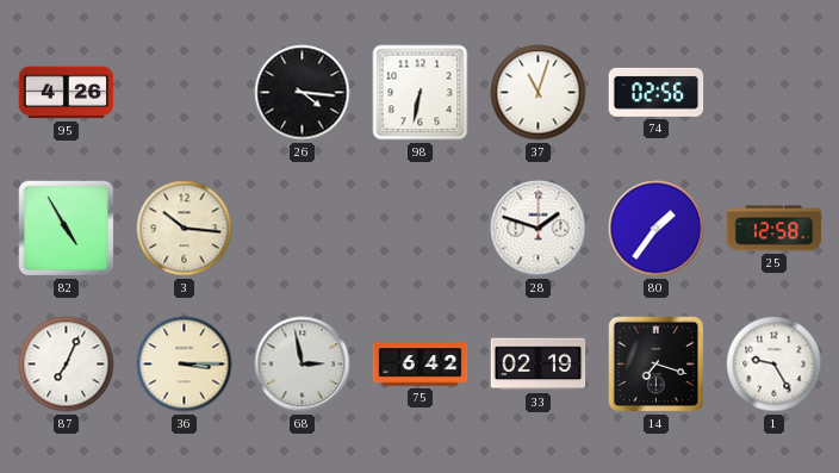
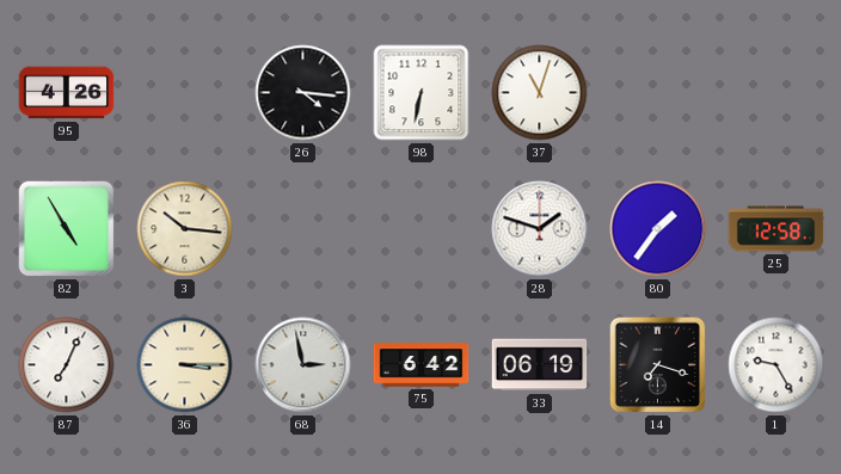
74: 02:56 -> none (657, 92)
33: 02:19 -> 06:19 (540, 365)
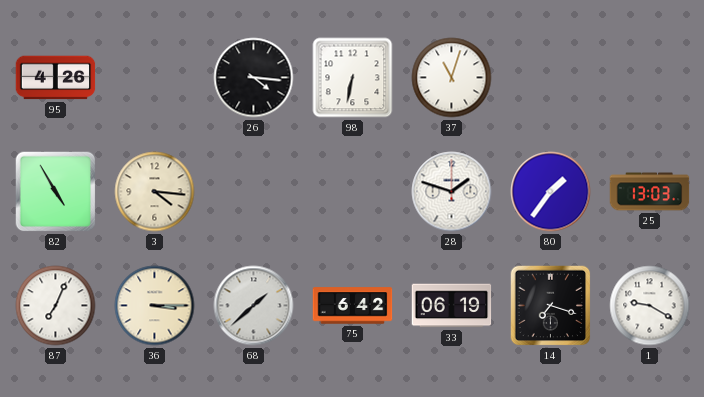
3: 10:16 -> 4:16 (155, 192)
25: 12:58 -> 13:03 (650, 192)
68: 2:58 -> 1:38 (254, 306)
1: 9:25 -> 9:20 (650, 306)
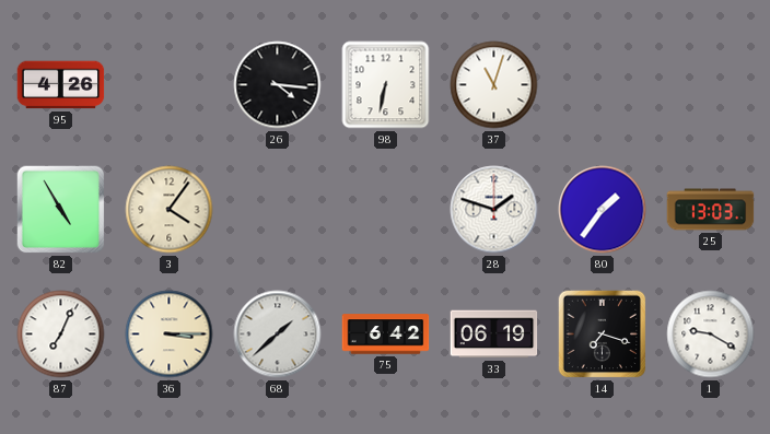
3: 4:16 -> 4:06 (170, 210)
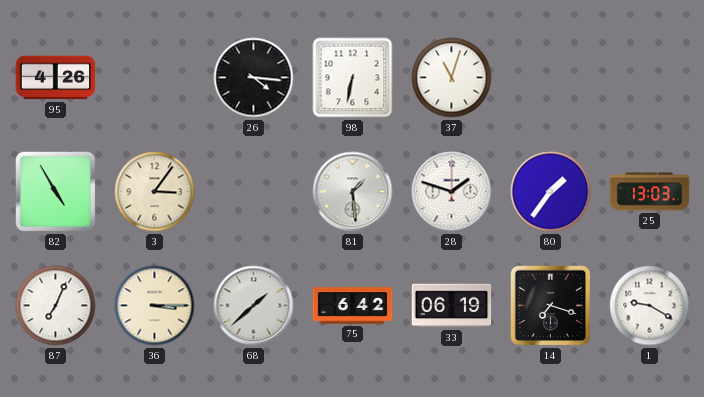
3: 4:06 -> 3:06 (155, 192)
81: none -> 1:29 (353, 192)
